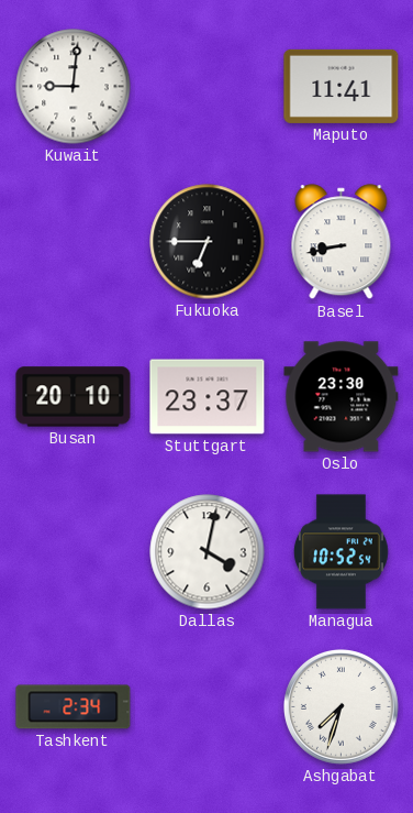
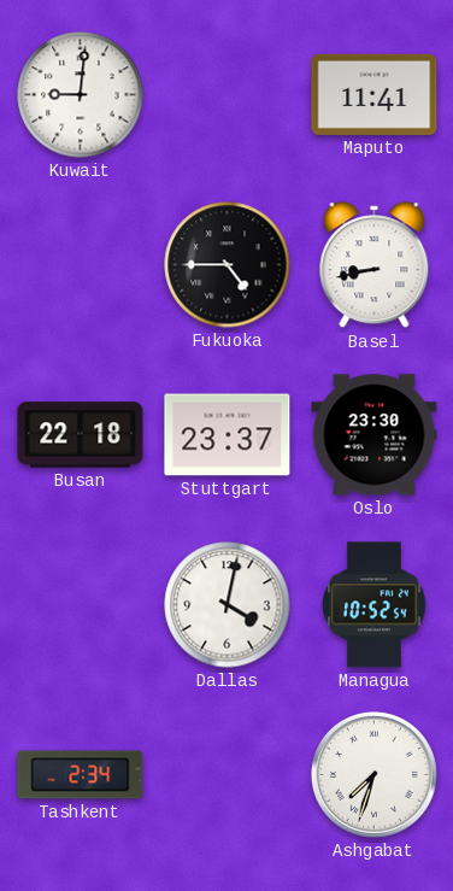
Fukuoka: 6:45 -> 4:45 (228, 265)
Busan: 20:10 -> 22:18 (81, 435)
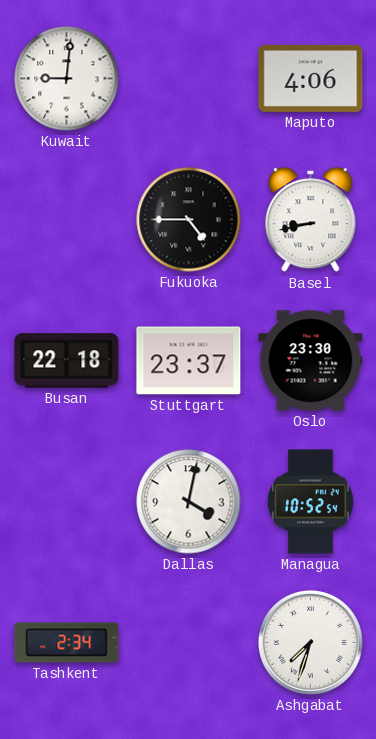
Maputo: 11:41 -> 4:06 (311, 78)
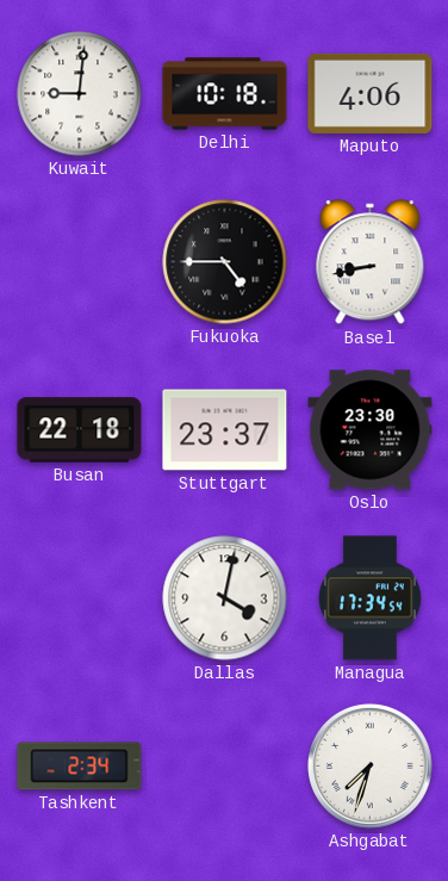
Delhi: none -> 10:18 (225, 94)
Managua: 10:52 -> 17:34 (369, 598)
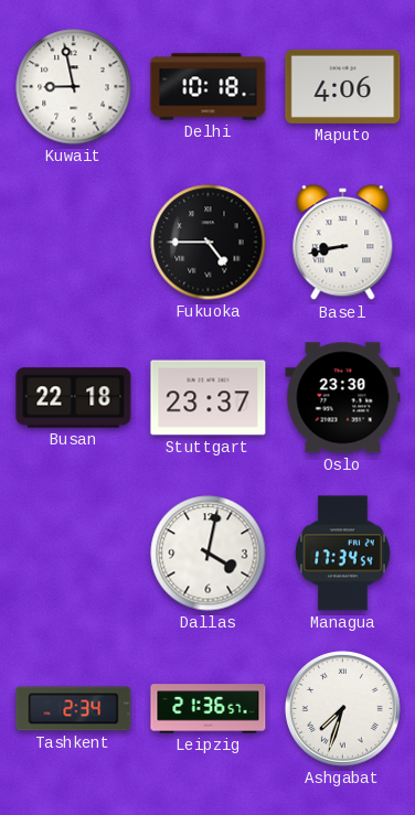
Kuwait: 9:01 -> 8:58 (74, 87)
Leipzig: none -> 21:36 (209, 709)
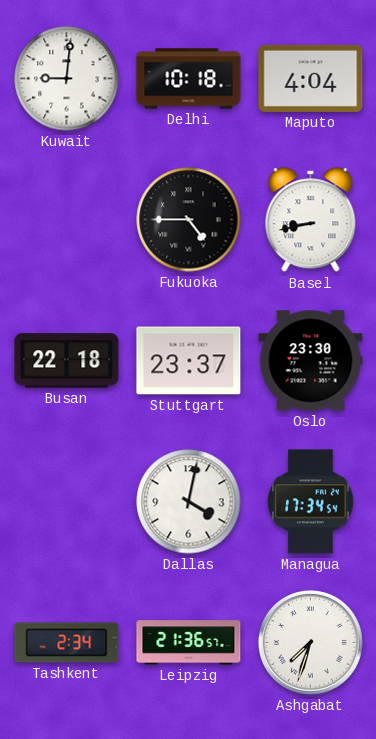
Kuwait: 8:58 -> 9:01 (67, 79)
Maputo: 4:06 -> 4:04 (311, 78)
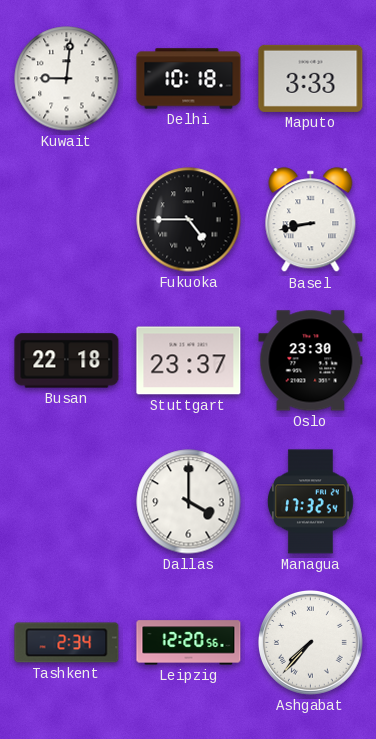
Maputo: 4:04 -> 3:33 (311, 78)
Dallas: 4:02 -> 4:00 (189, 502)
Managua: 17:34 -> 17:32 (310, 502)
Leipzig: 21:36 -> 12:20 (189, 643)
Ashgabat: 7:33 -> 7:37 (311, 643)
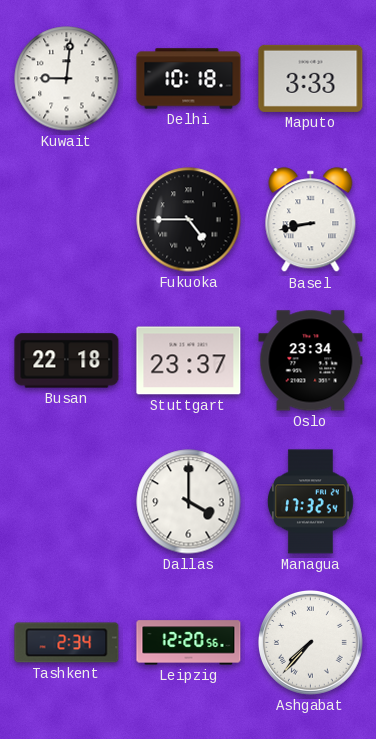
Oslo: 23:30 -> 23:34 (311, 361)
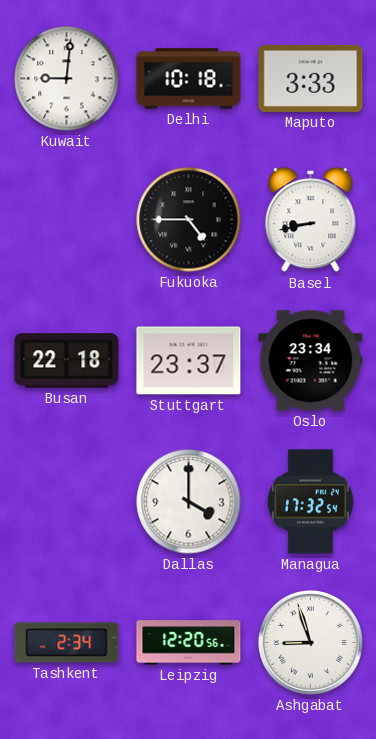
Ashgabat: 7:37 -> 8:57 (311, 643)
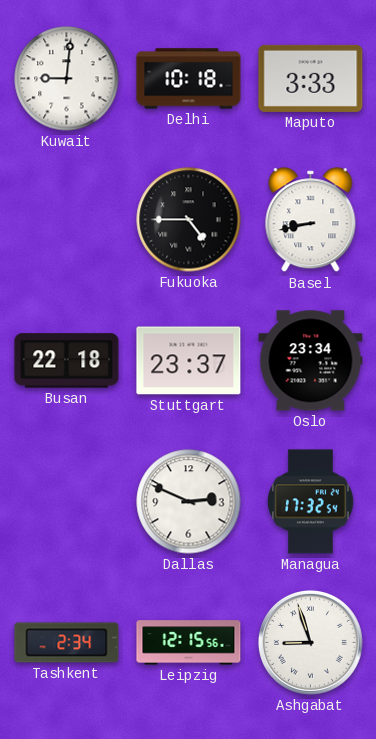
Dallas: 4:00 -> 2:49 (189, 502)
Leipzig: 12:20 -> 12:15 (189, 643)
